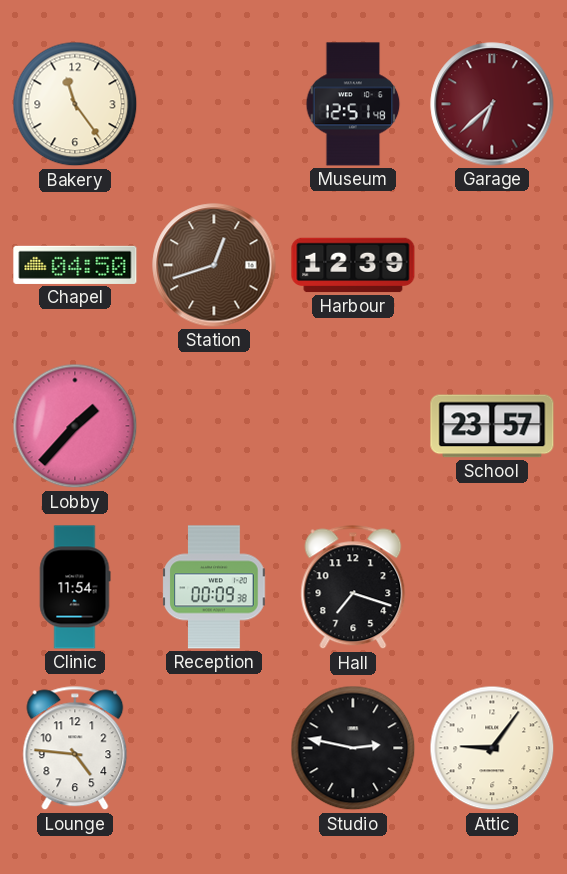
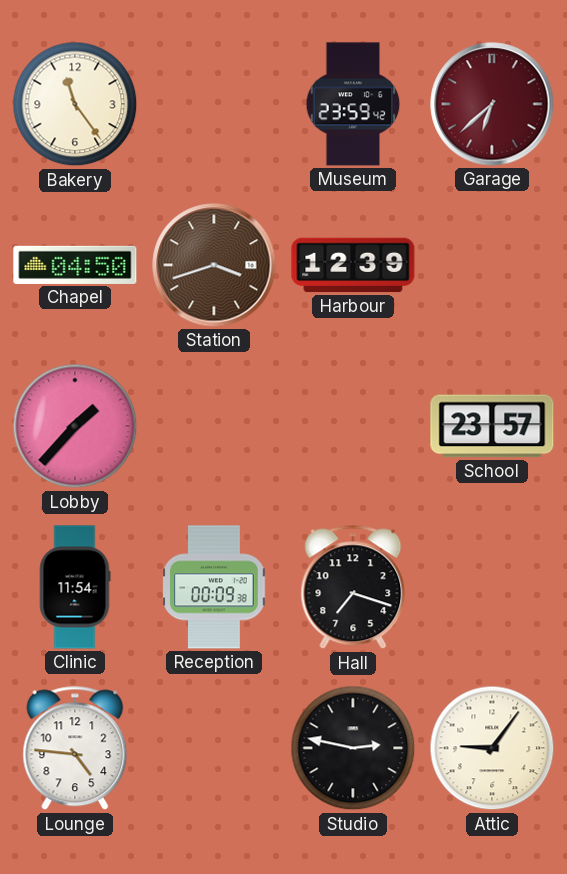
Museum: 12:51 -> 23:59 (353, 104)
Station: 12:42 -> 3:42 (214, 265)
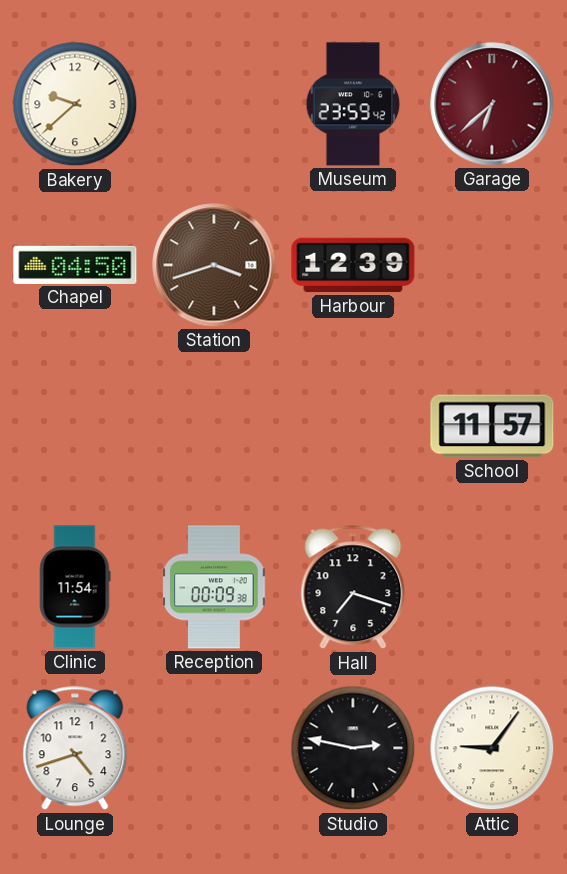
Bakery: 11:24 -> 9:38 (75, 104)
Lobby: 1:37 -> none (75, 426)
School: 23:57 -> 11:57 (492, 426)
Lounge: 4:46 -> 4:42 (75, 748)
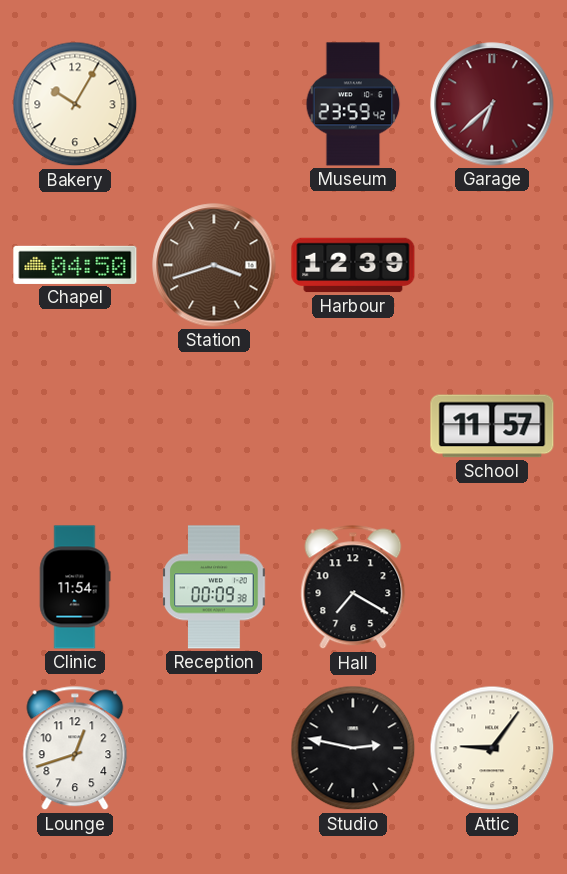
Bakery: 9:38 -> 10:05 (75, 104)
Hall: 7:18 -> 7:20 (353, 587)
Lounge: 4:42 -> 12:42 (75, 748)
